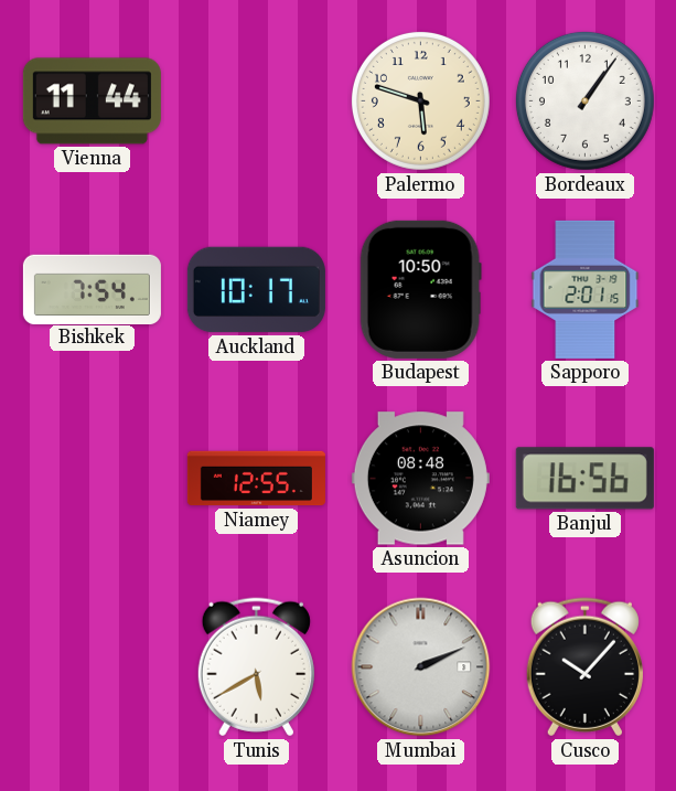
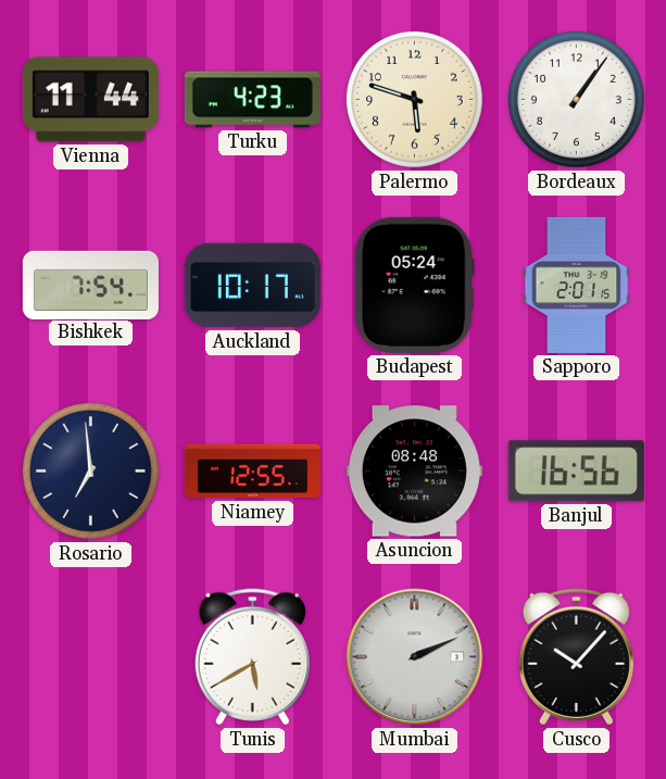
Turku: none -> 4:23 (252, 100)
Budapest: 10:50 -> 05:24 (414, 285)
Rosario: none -> 6:59 (90, 470)
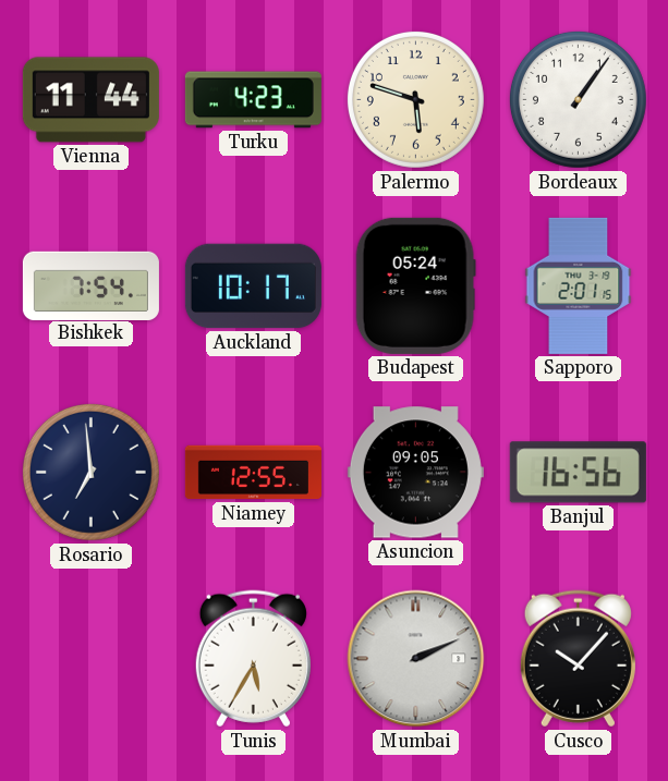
Asuncion: 08:48 -> 09:05 (415, 473)
Tunis: 5:40 -> 5:35 (253, 659)
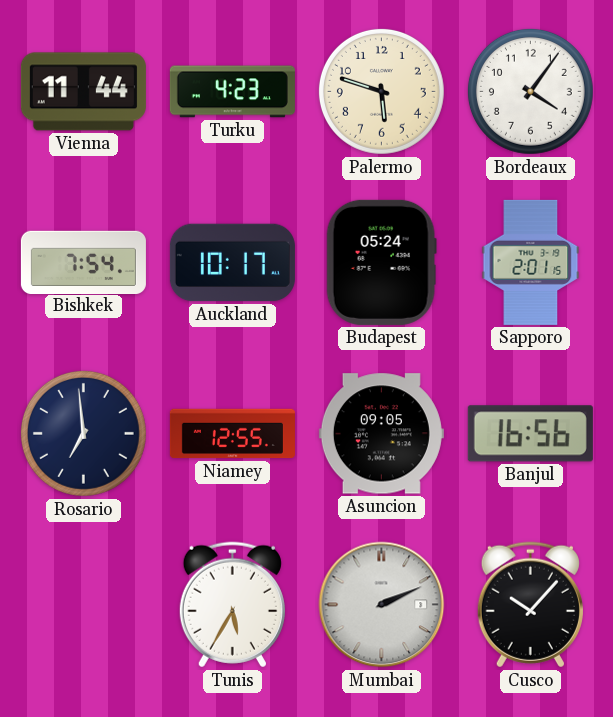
Bordeaux: 1:06 -> 4:06 (530, 91)
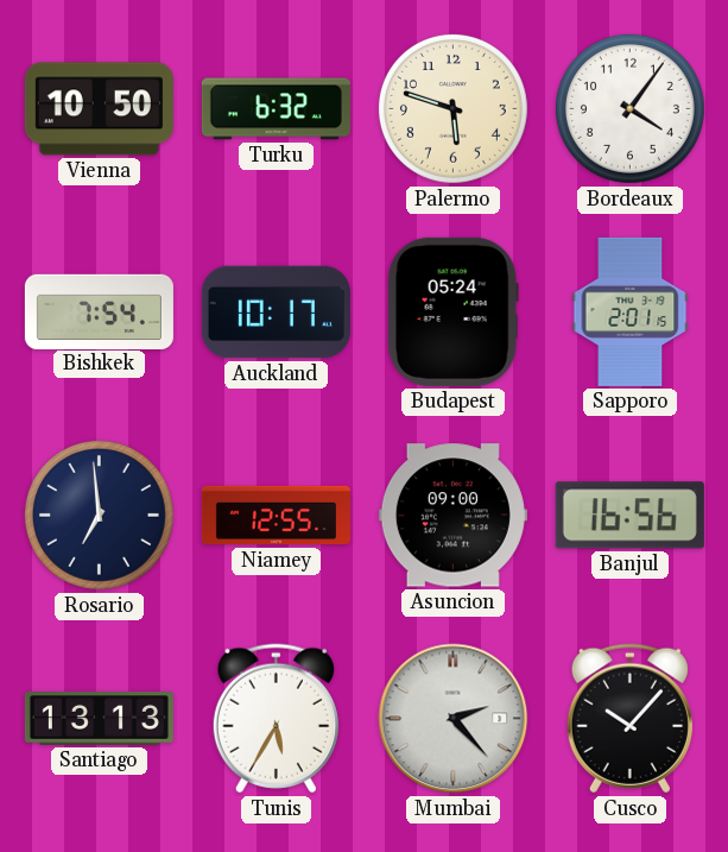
Vienna: 11:44 -> 10:50 (99, 109)
Turku: 4:23 -> 6:32 (276, 109)
Asuncion: 09:05 -> 09:00 (452, 516)
Santiago: none -> 13:13 (99, 719)
Mumbai: 2:11 -> 2:23 (454, 719)
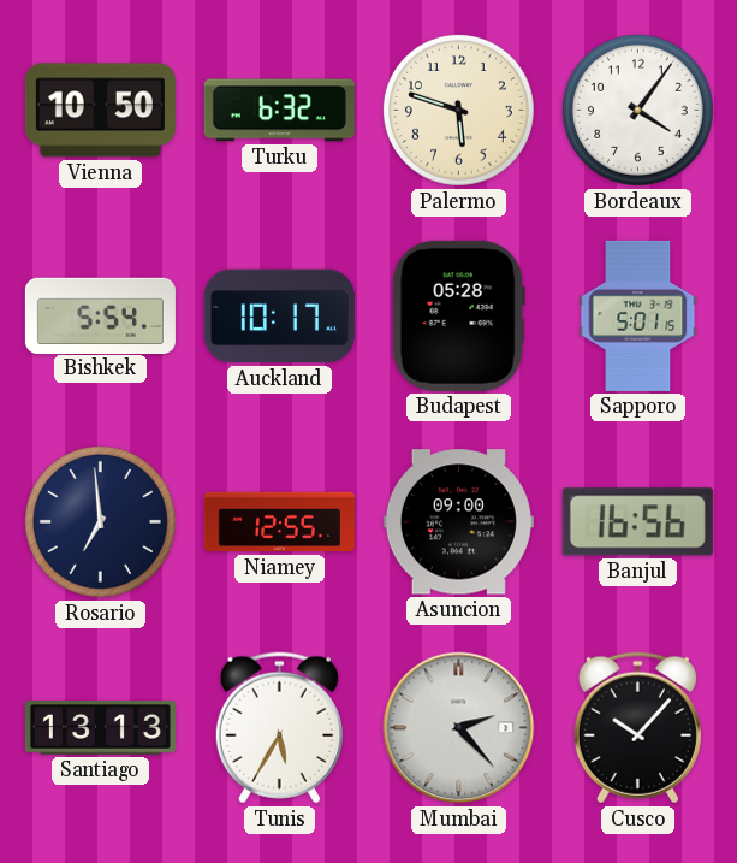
Bishkek: 7:54 -> 5:54 (100, 315)
Budapest: 05:24 -> 05:28 (458, 315)
Sapporo: 2:01 -> 5:01 (638, 315)
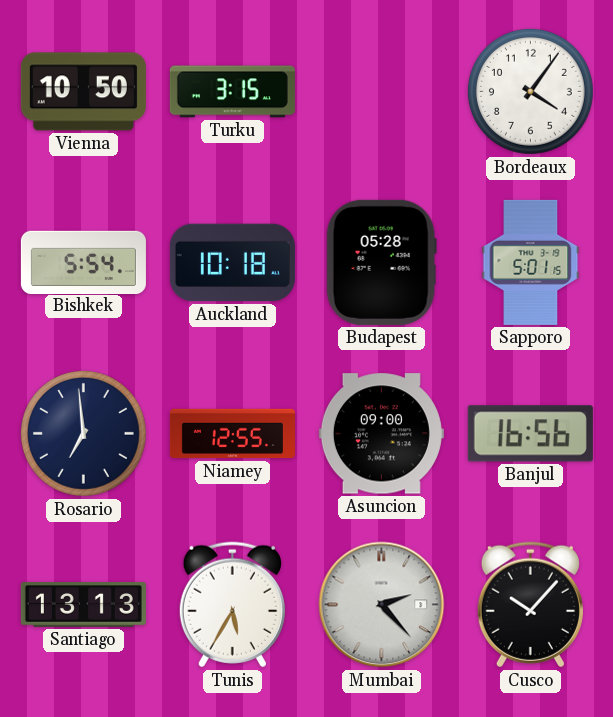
Turku: 6:32 -> 3:15 (232, 92)
Palermo: 5:48 -> none (458, 110)
Auckland: 10:17 -> 10:18 (232, 263)
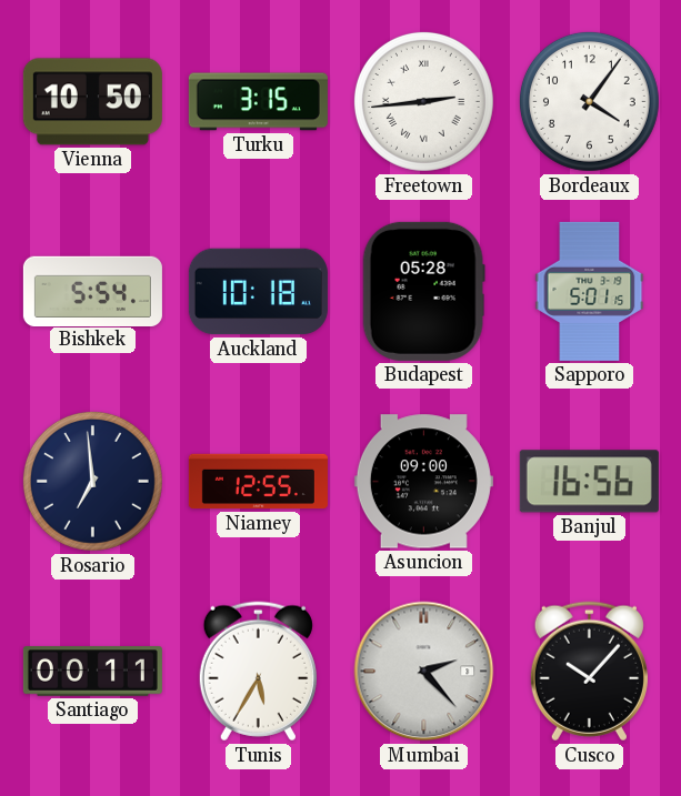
Freetown: none -> 2:44 (423, 101)
Santiago: 13:13 -> 00:11 (92, 672)
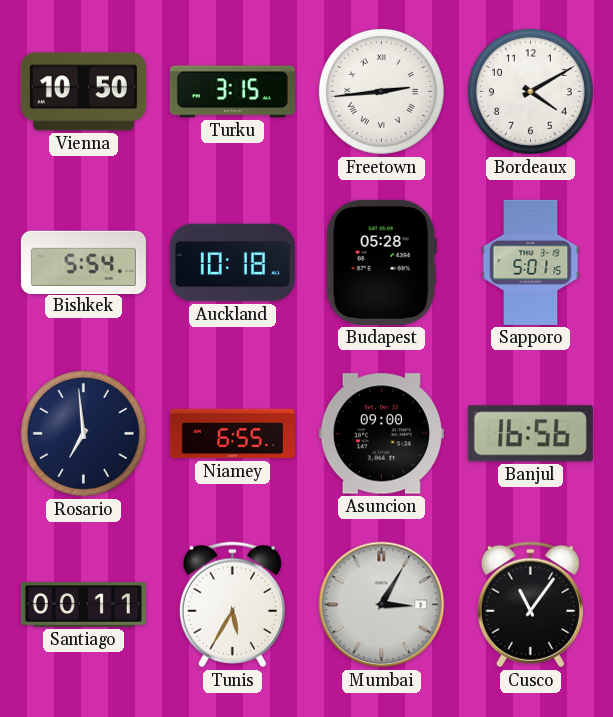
Bordeaux: 4:06 -> 4:10 (530, 91)
Niamey: 12:55 -> 6:55 (232, 434)
Mumbai: 2:23 -> 3:05 (382, 605)
Cusco: 10:07 -> 11:06 (530, 605)
